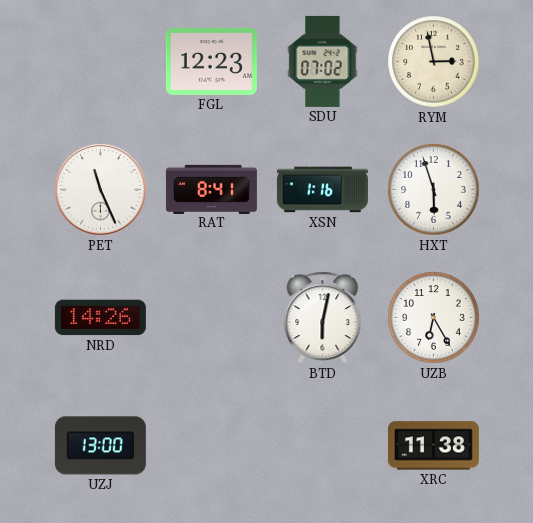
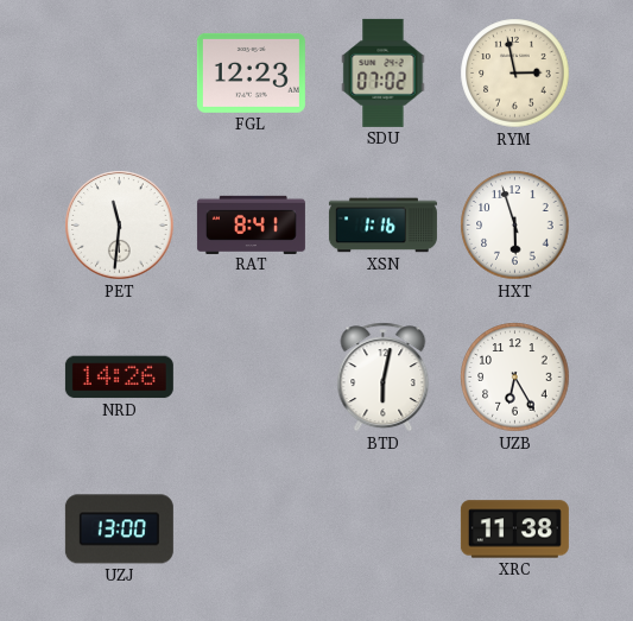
PET: 11:26 -> 11:31 (120, 226)
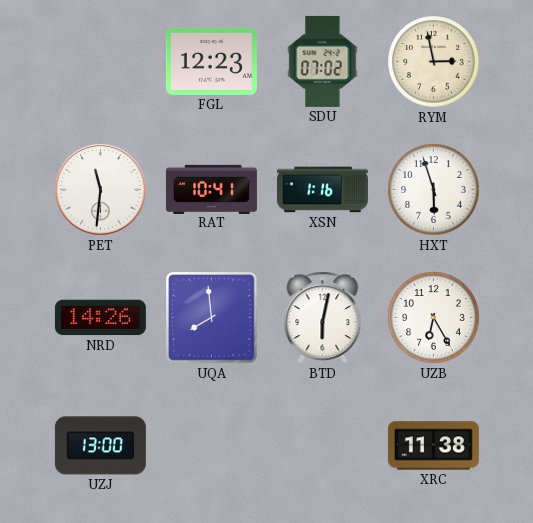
RAT: 8:41 -> 10:41 (211, 189)
UQA: none -> 7:59 (212, 318)
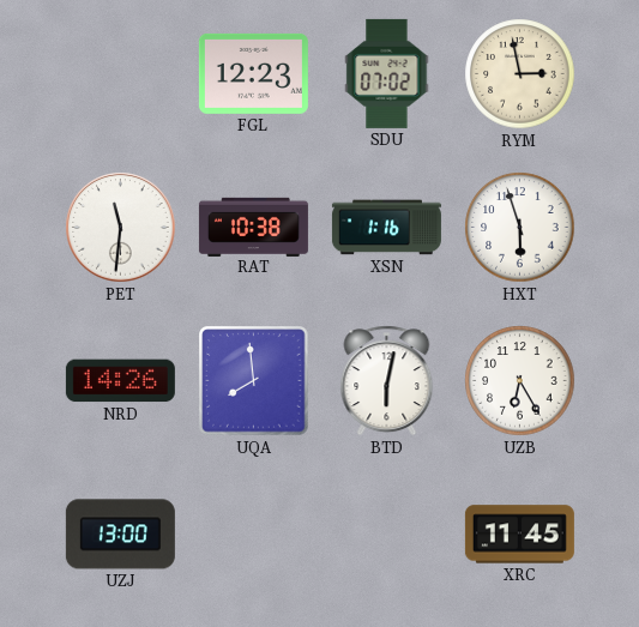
RAT: 10:41 -> 10:38 (253, 227)
XRC: 11:38 -> 11:45 (519, 535)
